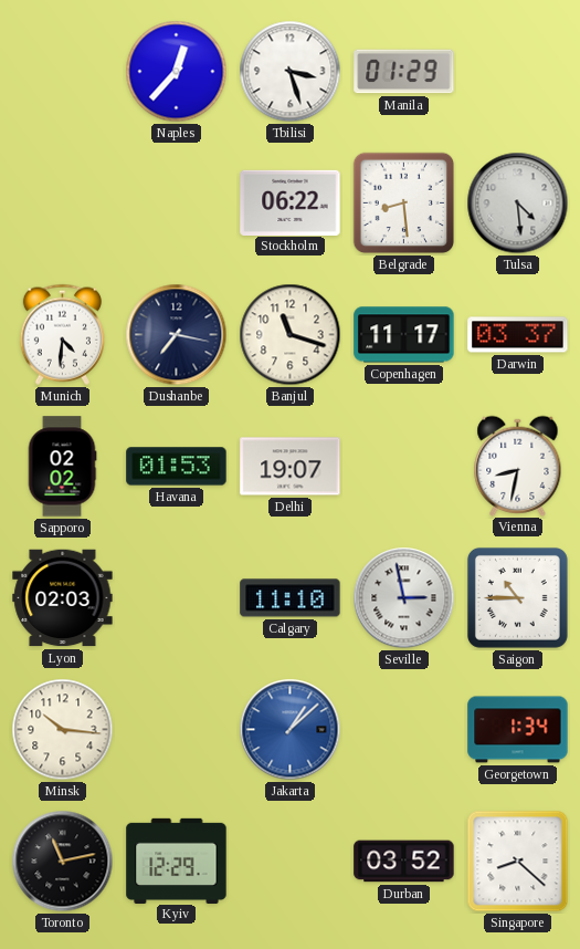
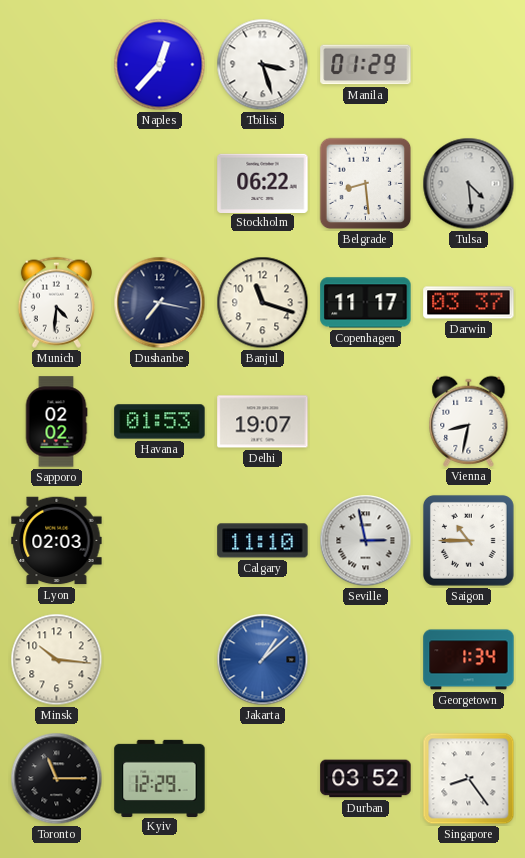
Toronto: 11:13 -> 11:15 (57, 779)
Singapore: 8:22 -> 8:24 (469, 779)
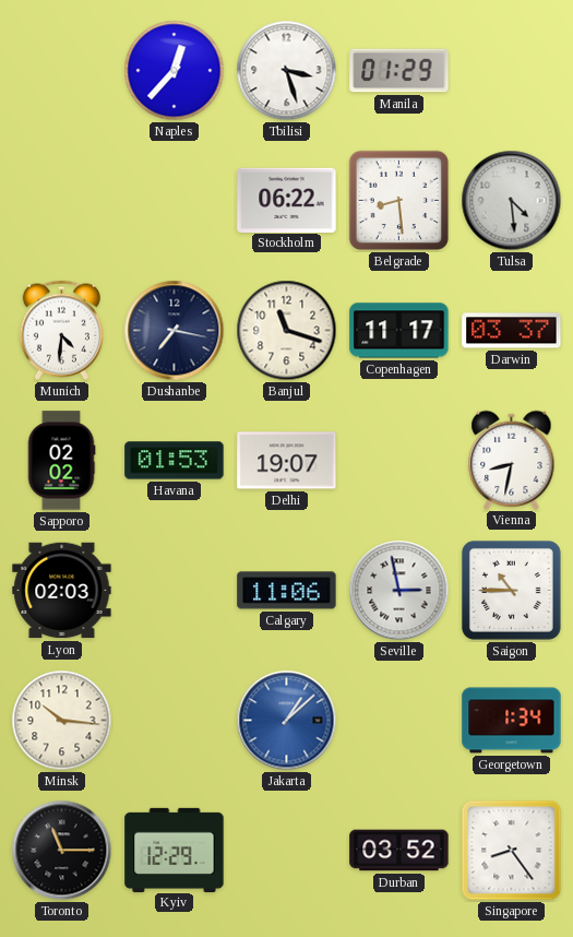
Calgary: 11:10 -> 11:06 (287, 591)
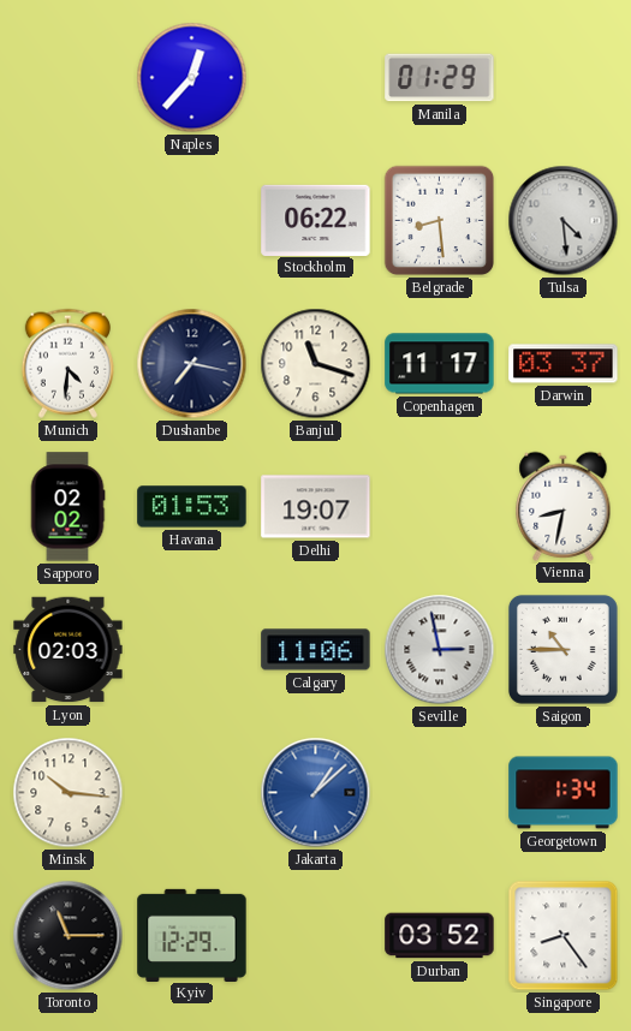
Tbilisi: 3:27 -> none (287, 71)
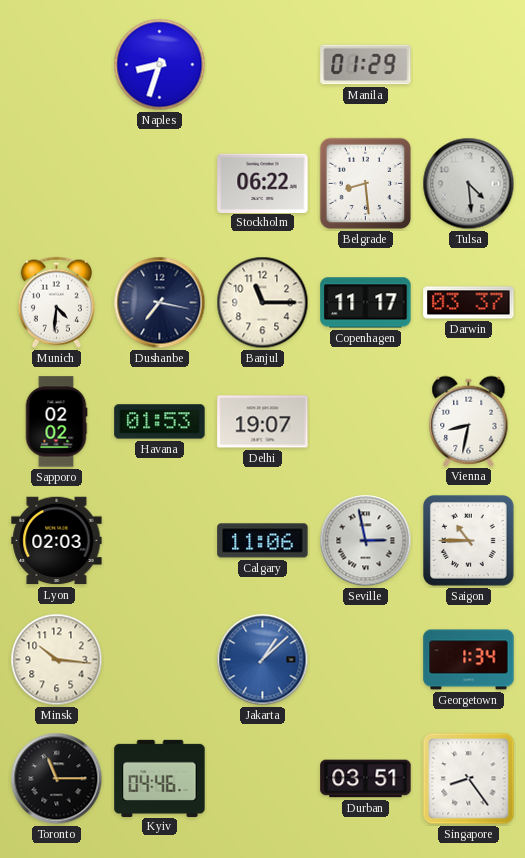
Naples: 12:37 -> 8:33 (160, 65)
Banjul: 11:18 -> 11:15 (263, 303)
Kyiv: 12:29 -> 04:46 (160, 778)
Durban: 03:52 -> 03:51 (366, 779)
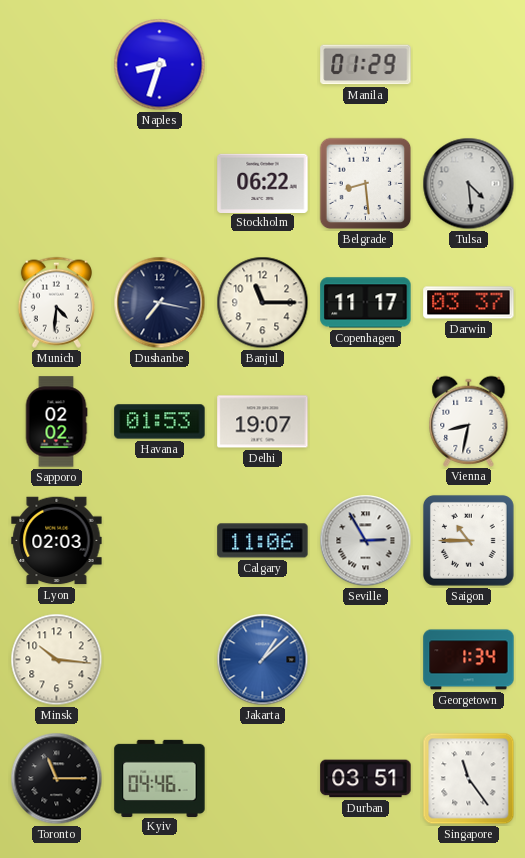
Seville: 2:58 -> 2:55 (366, 541)
Singapore: 8:24 -> 11:24 (469, 779)
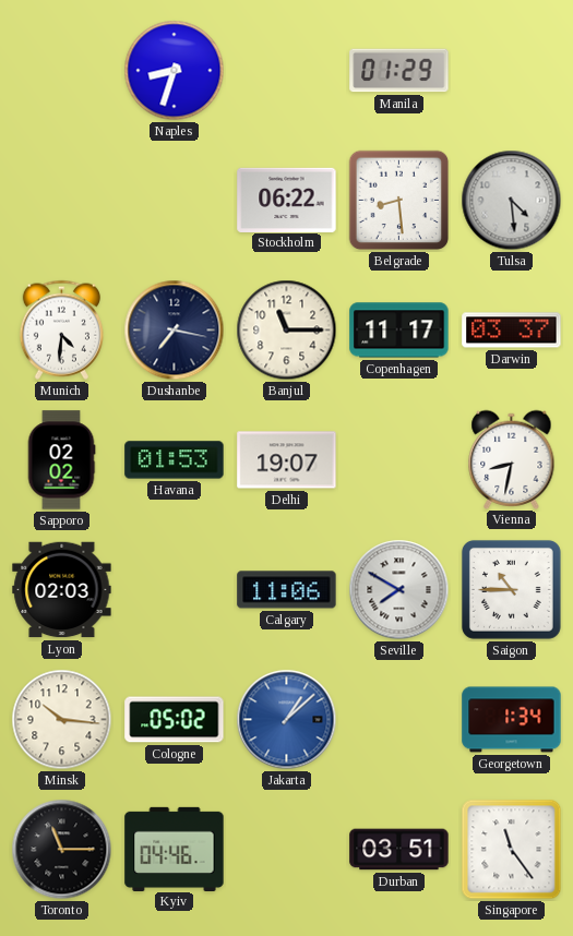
Seville: 2:55 -> 7:50 (399, 590)
Cologne: none -> 05:02 (175, 720)
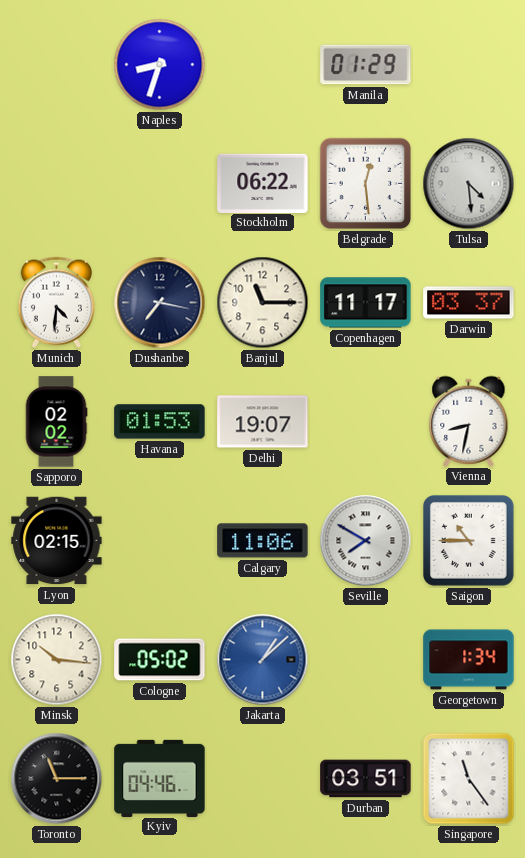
Belgrade: 8:29 -> 12:29 (366, 184)
Lyon: 02:03 -> 02:15 (57, 541)
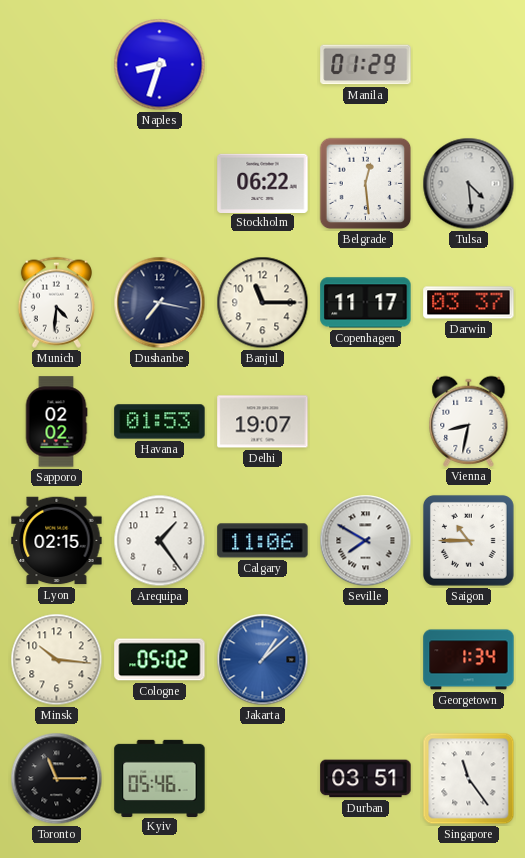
Arequipa: none -> 1:24 (160, 541)
Kyiv: 04:46 -> 05:46 (160, 778)
